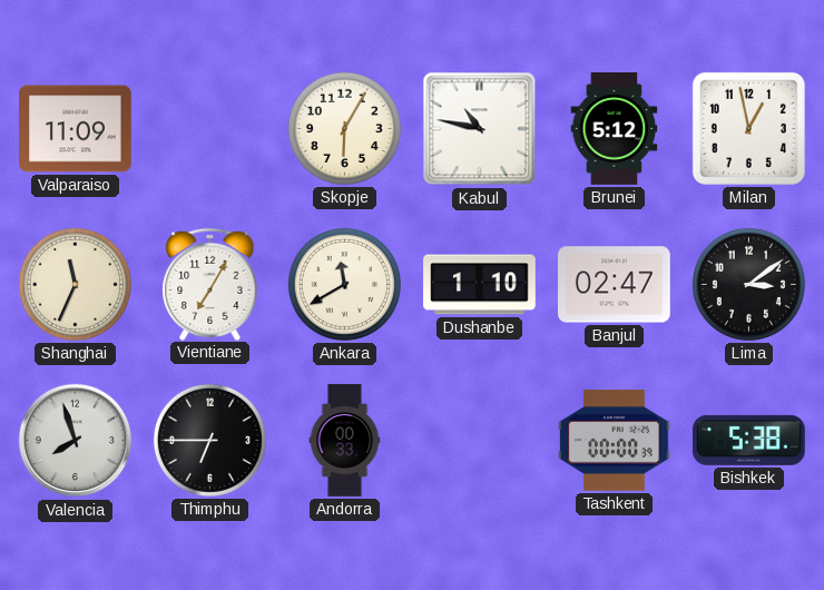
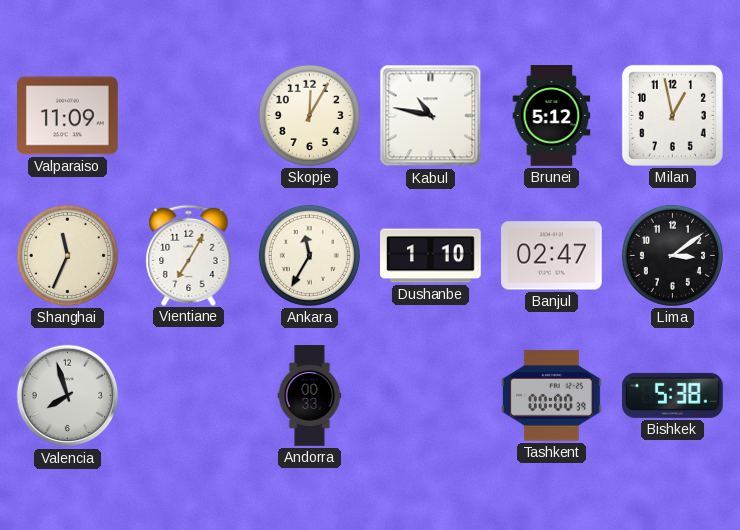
Skopje: 6:05 -> 12:05 (309, 115)
Ankara: 11:40 -> 11:35 (309, 255)
Thimphu: 6:45 -> none (209, 440)
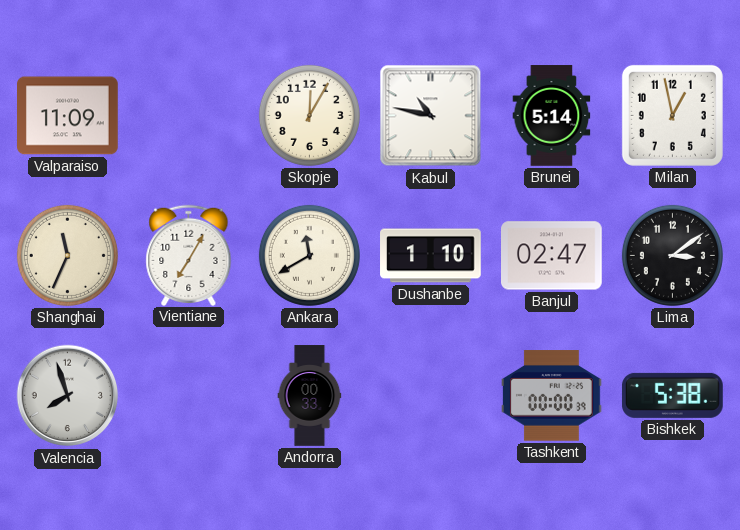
Brunei: 5:12 -> 5:14 (552, 116)
Ankara: 11:35 -> 11:40 (309, 255)
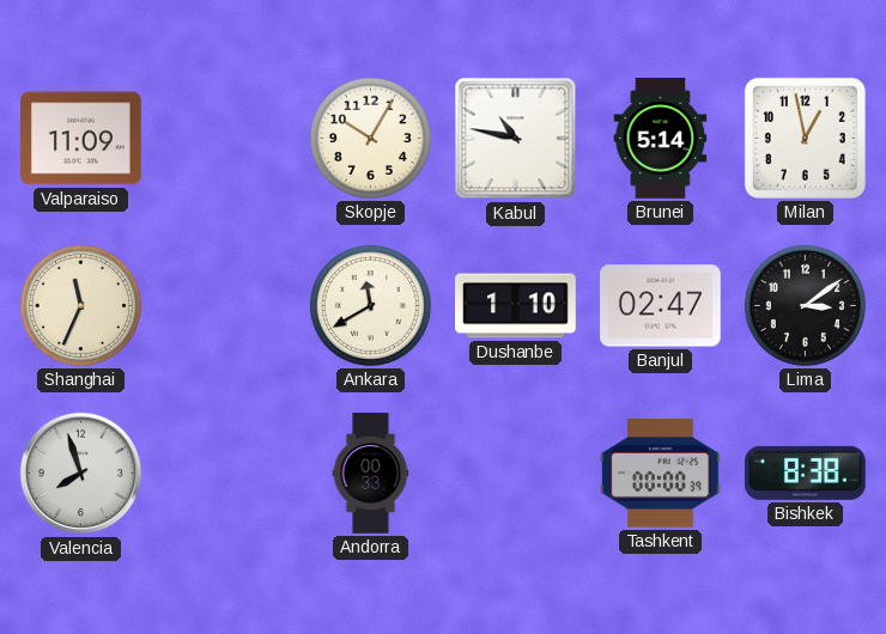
Skopje: 12:05 -> 10:05 (370, 138)
Vientiane: 7:05 -> none (189, 255)
Bishkek: 5:38 -> 8:38 (805, 473)
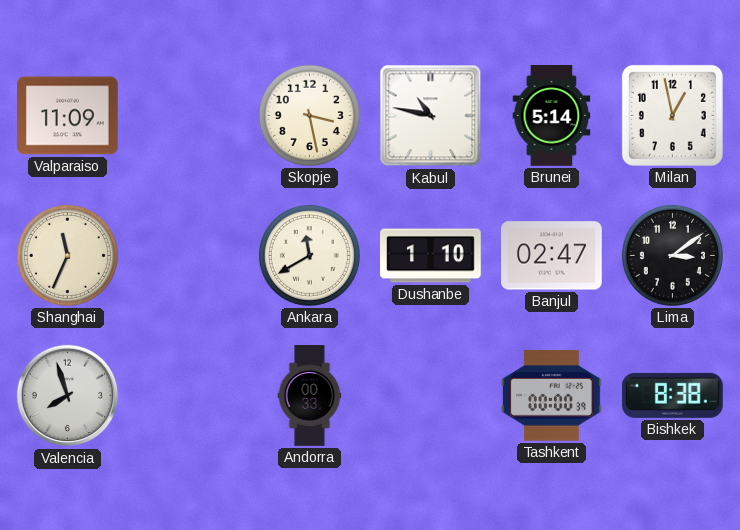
Skopje: 10:05 -> 3:28 (309, 115)
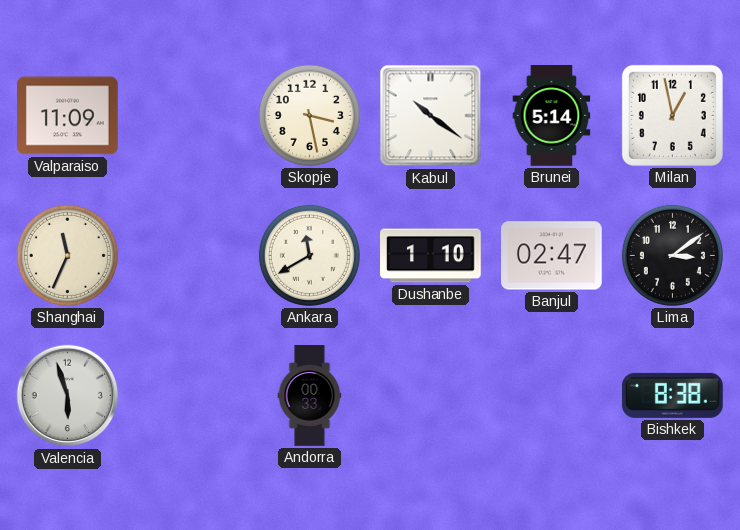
Kabul: 10:47 -> 10:21 (431, 116)
Valencia: 7:57 -> 5:57 (68, 396)
Tashkent: 00:00 -> none (552, 396)
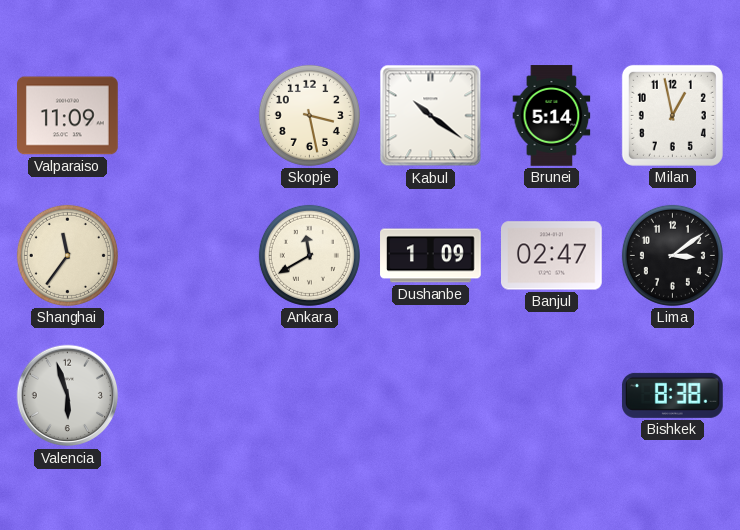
Shanghai: 11:34 -> 11:36 (67, 255)
Dushanbe: 1:10 -> 1:09 (431, 256)
Andorra: 00:33 -> none (310, 396)
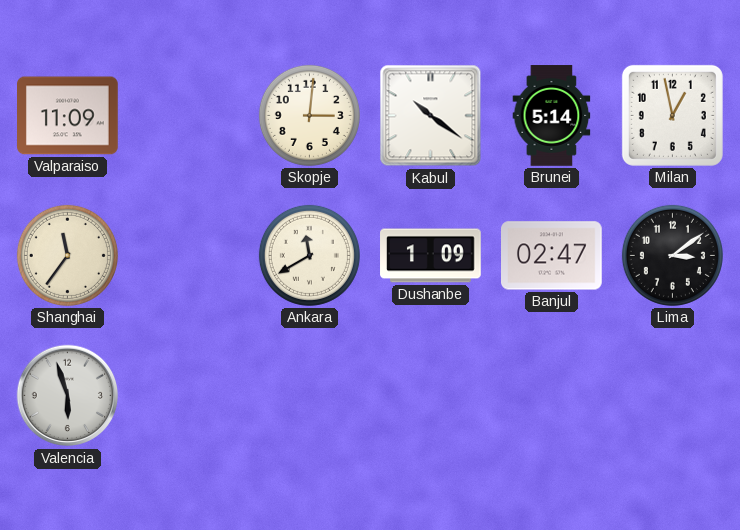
Skopje: 3:28 -> 3:01 (309, 115)
Bishkek: 8:38 -> none (672, 395)
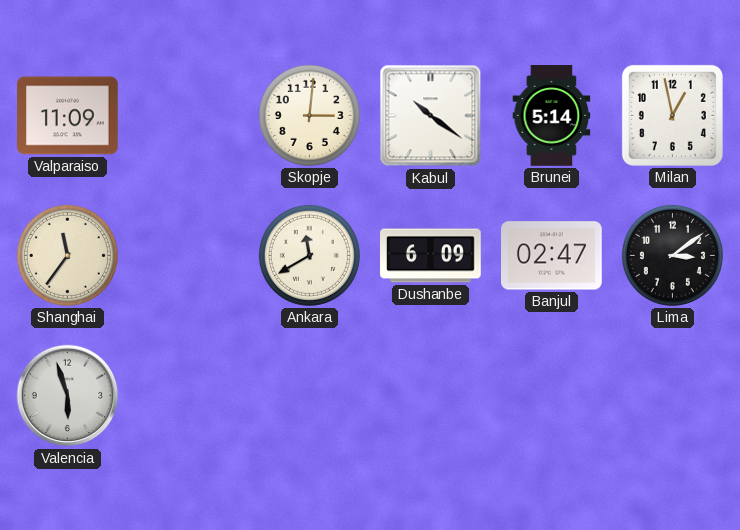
Dushanbe: 1:09 -> 6:09 (431, 256)
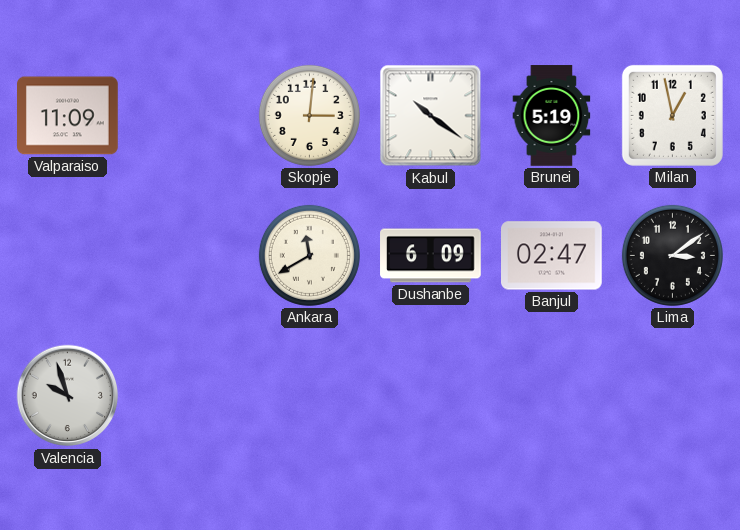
Brunei: 5:14 -> 5:19 (552, 116)
Shanghai: 11:36 -> none (67, 255)
Valencia: 5:57 -> 9:57 (68, 396)
